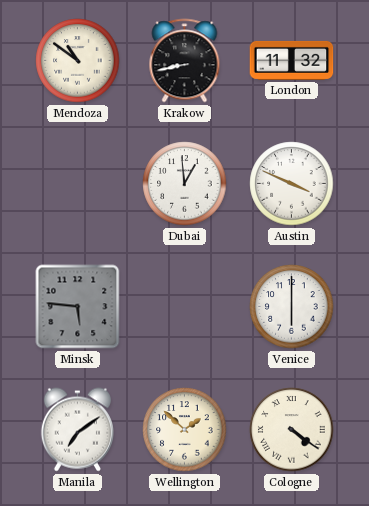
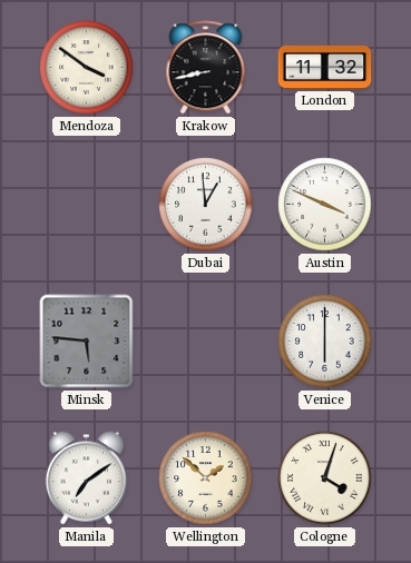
Mendoza: 10:51 -> 3:51 (87, 68)
Cologne: 4:21 -> 4:03 (325, 478)
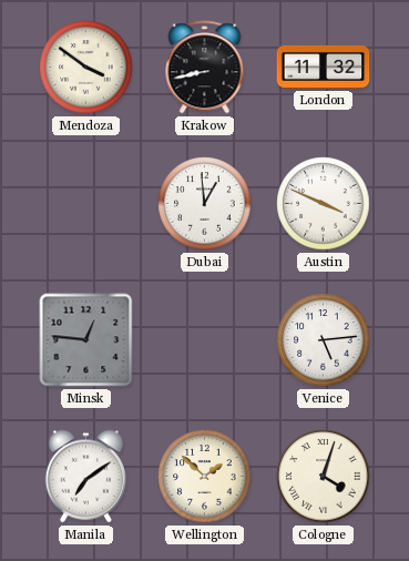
Minsk: 5:46 -> 12:46 (86, 340)
Venice: 6:00 -> 5:14 (324, 340)
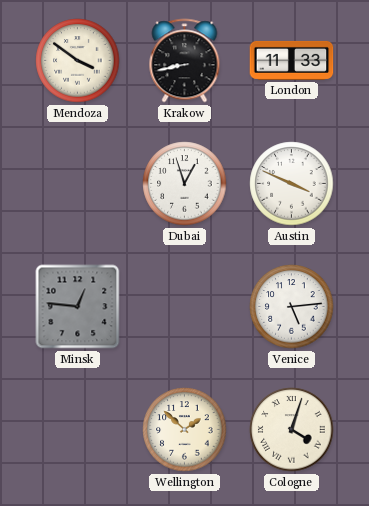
London: 11:32 -> 11:33 (292, 60)
Dubai: 12:59 -> 12:57 (185, 184)
Manila: 7:09 -> none (85, 477)
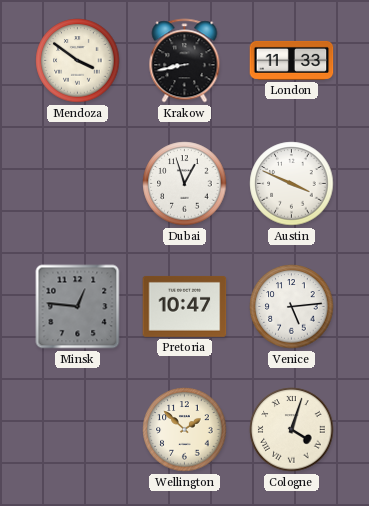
Pretoria: none -> 10:47 (185, 306)
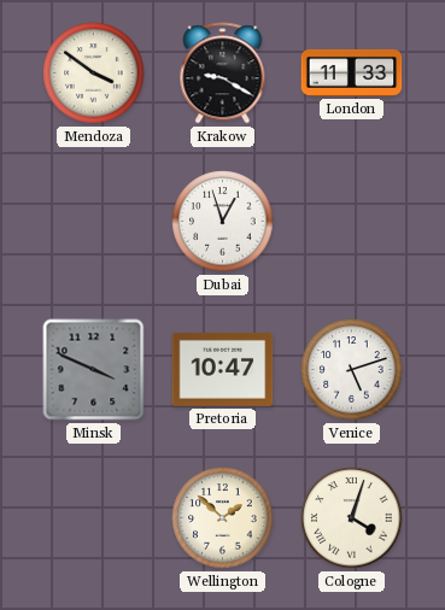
Krakow: 8:43 -> 9:20 (223, 74)
Austin: 3:49 -> none (292, 184)
Minsk: 12:46 -> 3:49 (94, 370)
Venice: 5:14 -> 5:12 (352, 370)
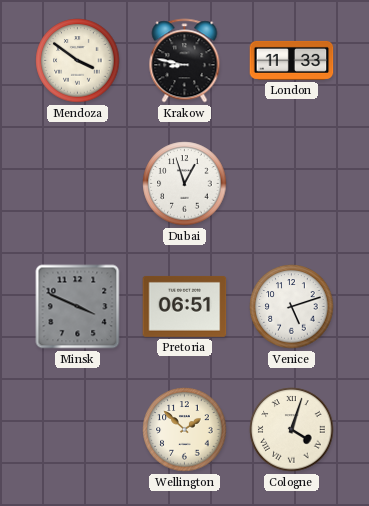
Krakow: 9:20 -> 8:47 (185, 61)
Pretoria: 10:47 -> 06:51 (185, 306)
